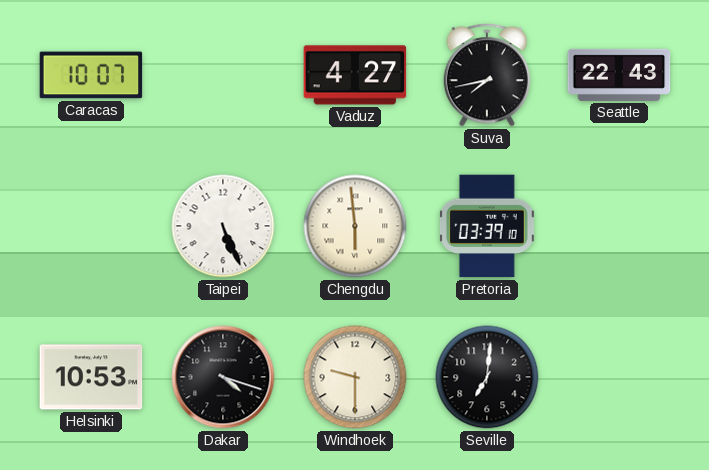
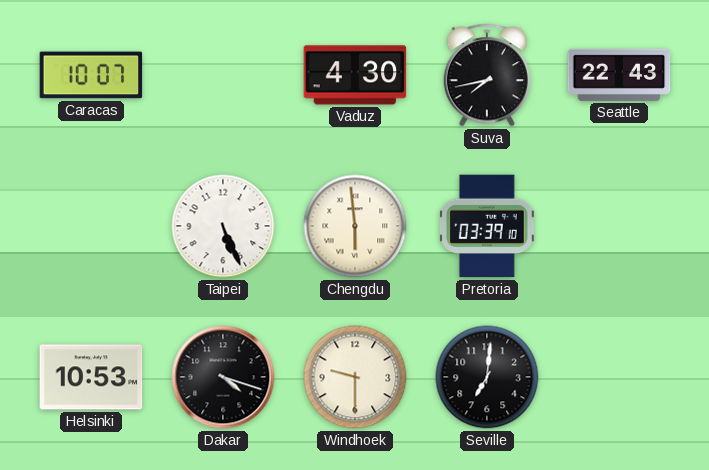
Vaduz: 4:27 -> 4:30 (355, 75)
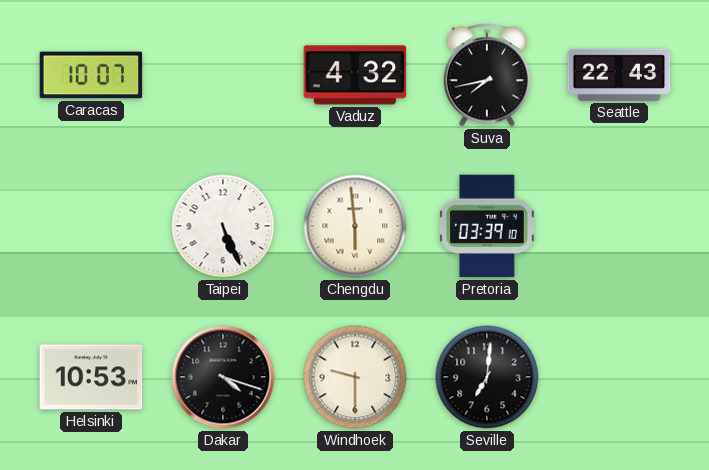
Vaduz: 4:30 -> 4:32 (355, 75)
